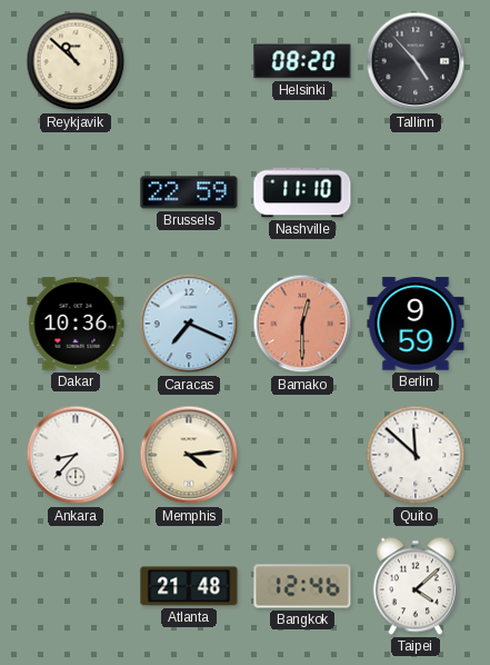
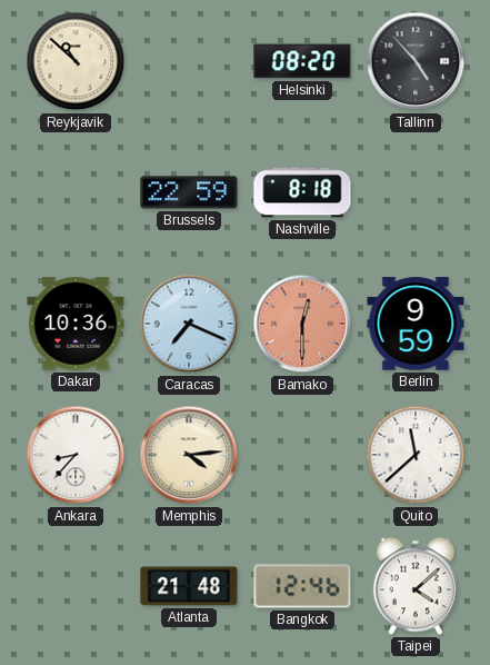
Nashville: 11:10 -> 8:18 (302, 192)
Quito: 11:52 -> 11:38 (416, 455)
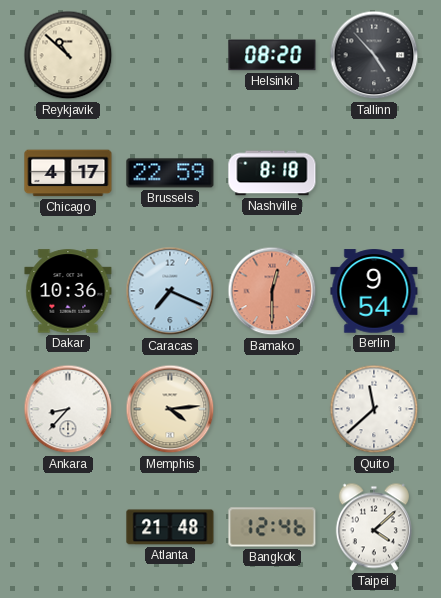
Chicago: none -> 4:17 (68, 173)
Berlin: 9:59 -> 9:54 (374, 291)
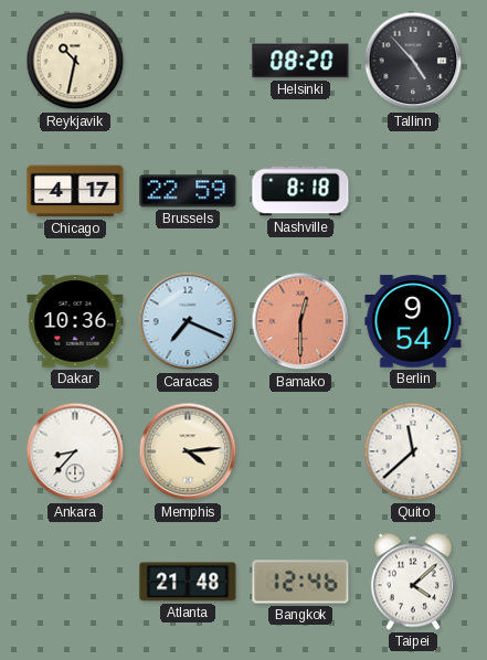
Reykjavik: 10:52 -> 10:32 (75, 61)
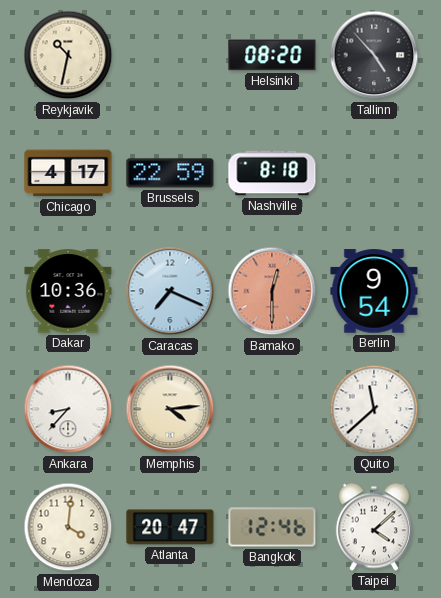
Mendoza: none -> 4:01 (68, 527)
Atlanta: 21:48 -> 20:47 (170, 527)
